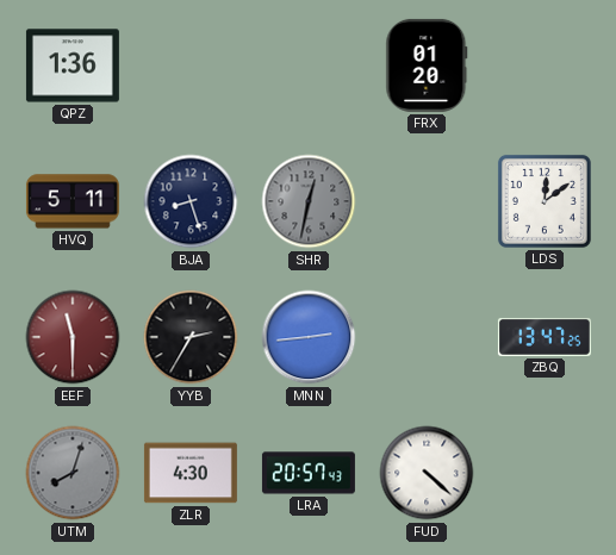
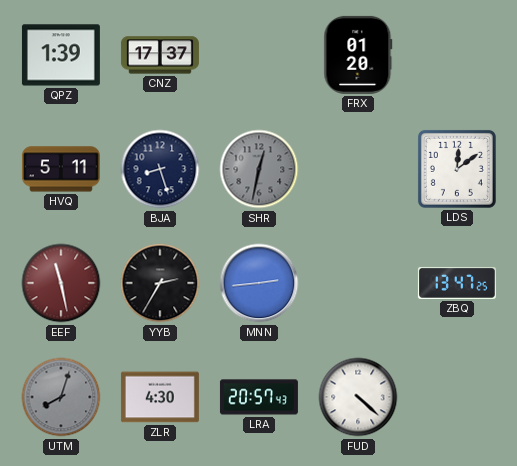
QPZ: 1:36 -> 1:39 (61, 55)
CNZ: none -> 17:37 (160, 55)
EEF: 11:30 -> 11:28 (61, 283)
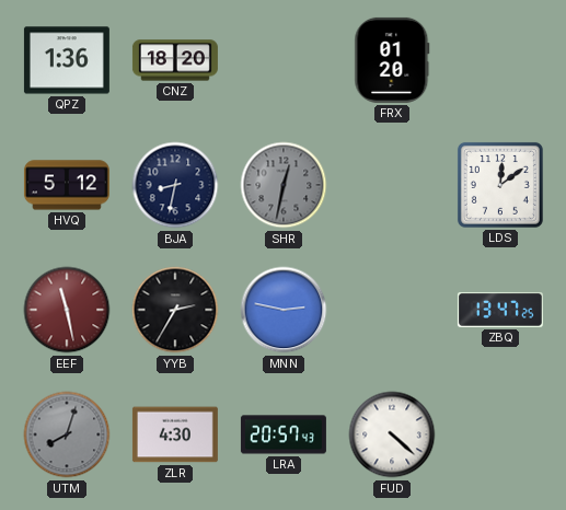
QPZ: 1:39 -> 1:36 (67, 60)
CNZ: 17:37 -> 18:20 (175, 60)
HVQ: 5:11 -> 5:12 (67, 185)
BJA: 8:27 -> 8:32 (175, 185)
MNN: 2:44 -> 2:47 (284, 310)
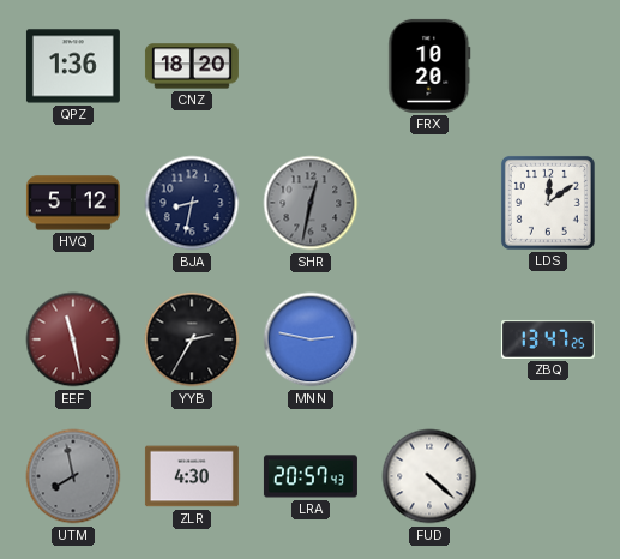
FRX: 01:20 -> 10:20 (429, 66)
UTM: 8:03 -> 7:58 (73, 476)
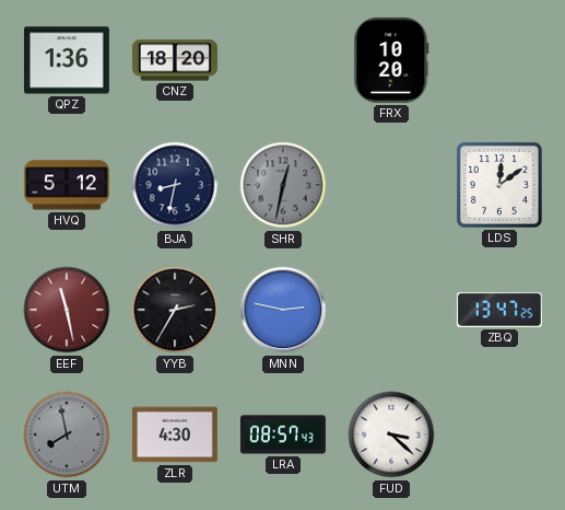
LRA: 20:57 -> 08:57 (283, 434)
FUD: 4:22 -> 3:22 (391, 434)
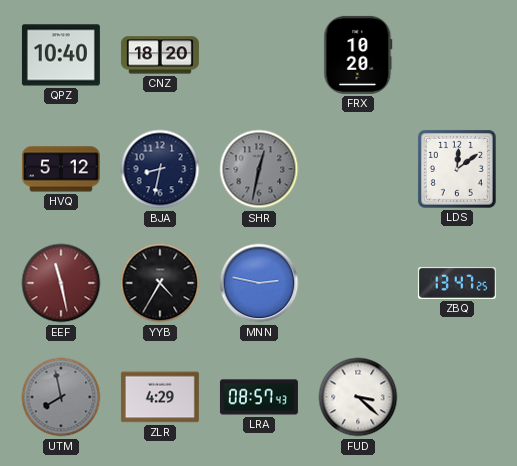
QPZ: 1:36 -> 10:40 (61, 55)
YYB: 2:35 -> 4:35 (160, 283)
ZLR: 4:30 -> 4:29 (160, 397)
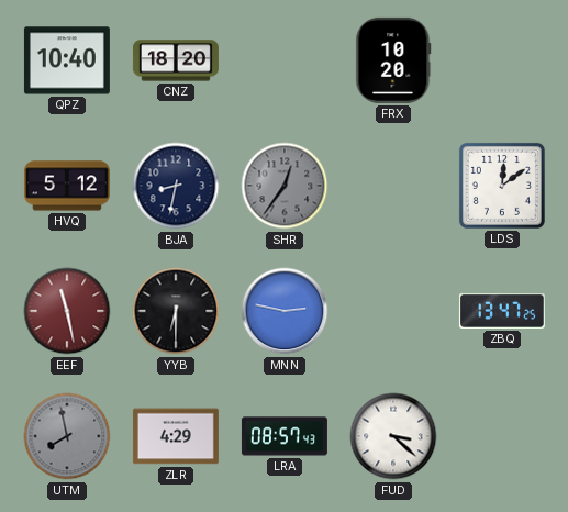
SHR: 12:32 -> 12:36 (285, 186)
YYB: 4:35 -> 6:30 (176, 311)
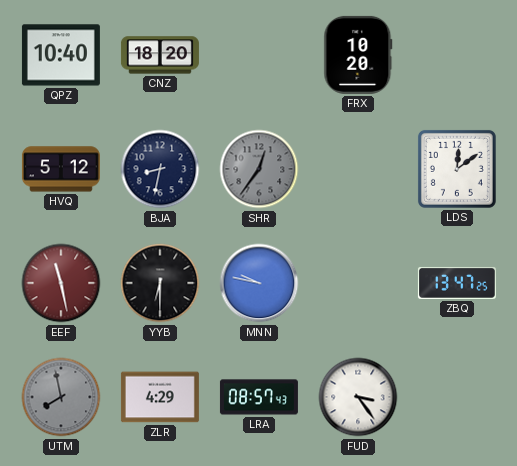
MNN: 2:47 -> 9:47 (259, 283)
FUD: 3:22 -> 3:24 (358, 397)
